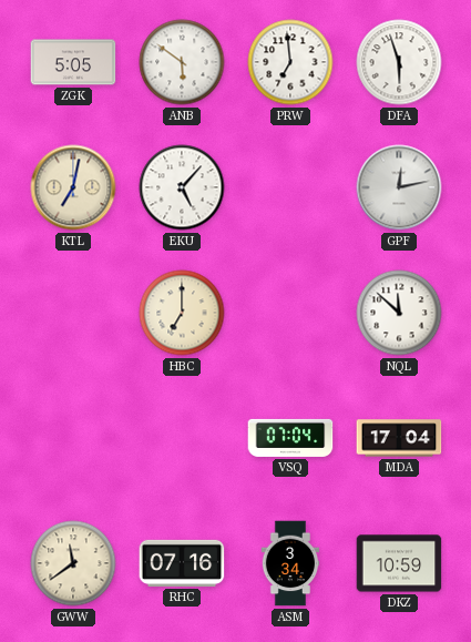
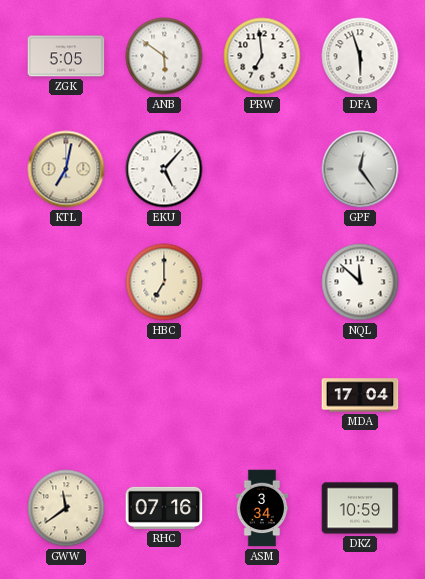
GPF: 12:13 -> 12:24 (360, 169)
VSQ: 07:04 -> none (290, 438)
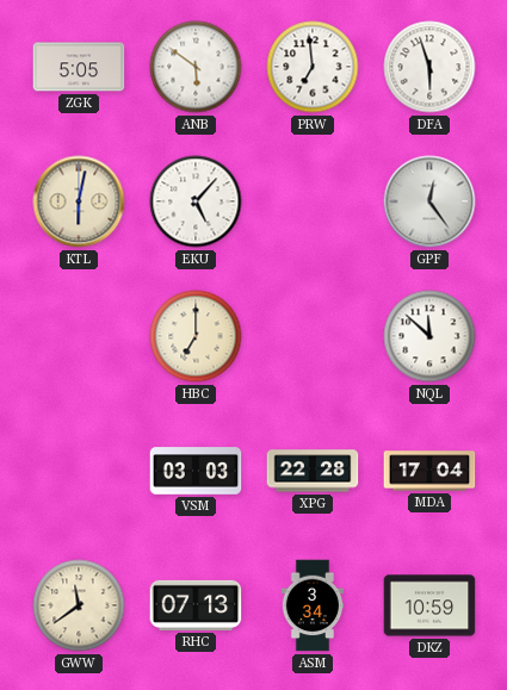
KTL: 7:02 -> 6:02 (79, 201)
VSM: none -> 03:03 (196, 471)
XPG: none -> 22:28 (313, 471)
RHC: 07:16 -> 07:13 (196, 605)
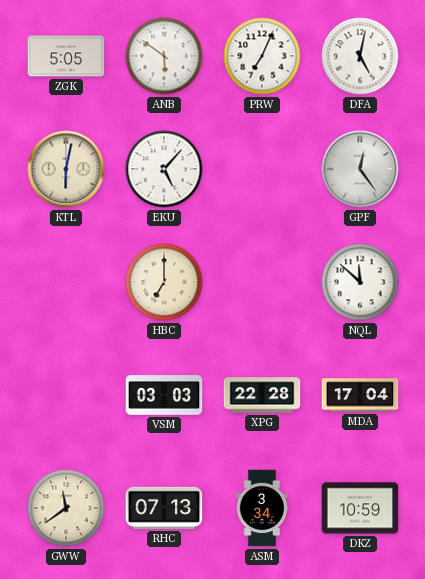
PRW: 6:59 -> 7:04 (262, 56)
DFA: 5:57 -> 5:02 (360, 56)
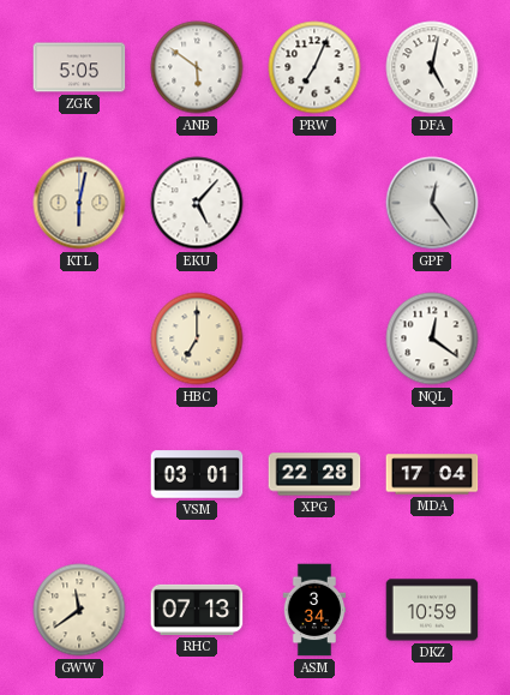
NQL: 11:52 -> 12:21 (432, 338)
VSM: 03:03 -> 03:01 (197, 474)
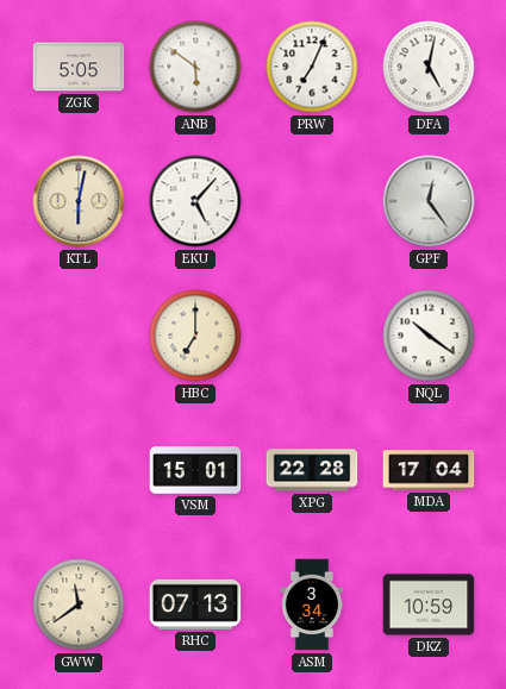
NQL: 12:21 -> 10:21 (429, 336)
VSM: 03:01 -> 15:01 (195, 470)
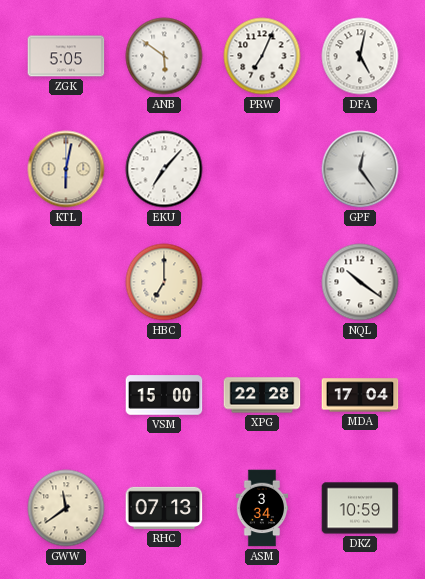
EKU: 5:07 -> 7:07 (164, 169)
VSM: 15:01 -> 15:00 (164, 395)
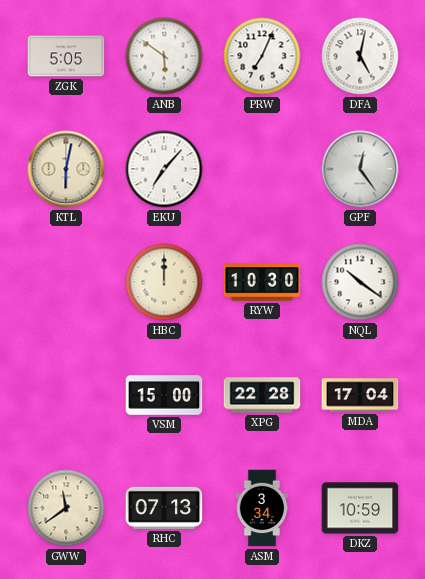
HBC: 7:00 -> 12:00 (164, 282)
RYW: none -> 10:30 (262, 282)
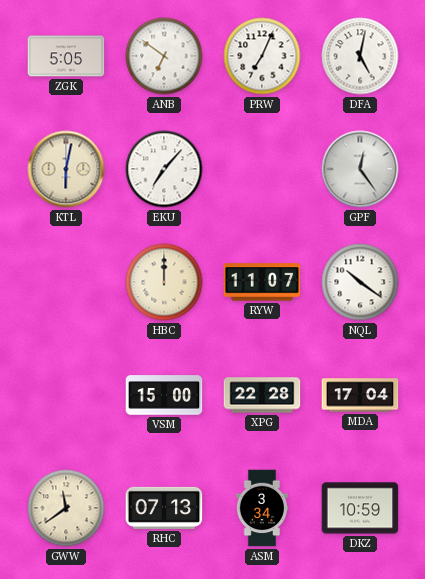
ANB: 5:51 -> 6:51 (164, 56)
RYW: 10:30 -> 11:07 (262, 282)
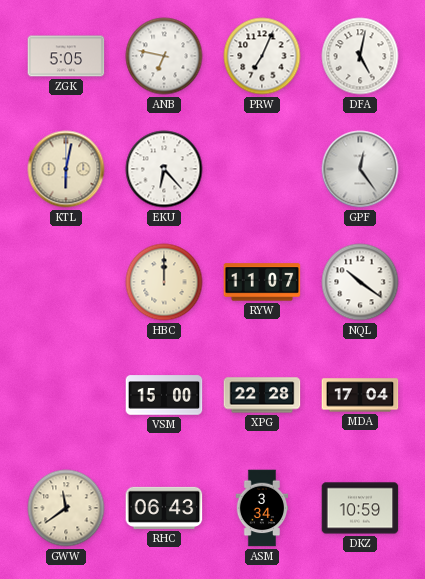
ANB: 6:51 -> 6:47 (164, 56)
EKU: 7:07 -> 6:23 (164, 169)
RHC: 07:13 -> 06:43 (164, 508)
